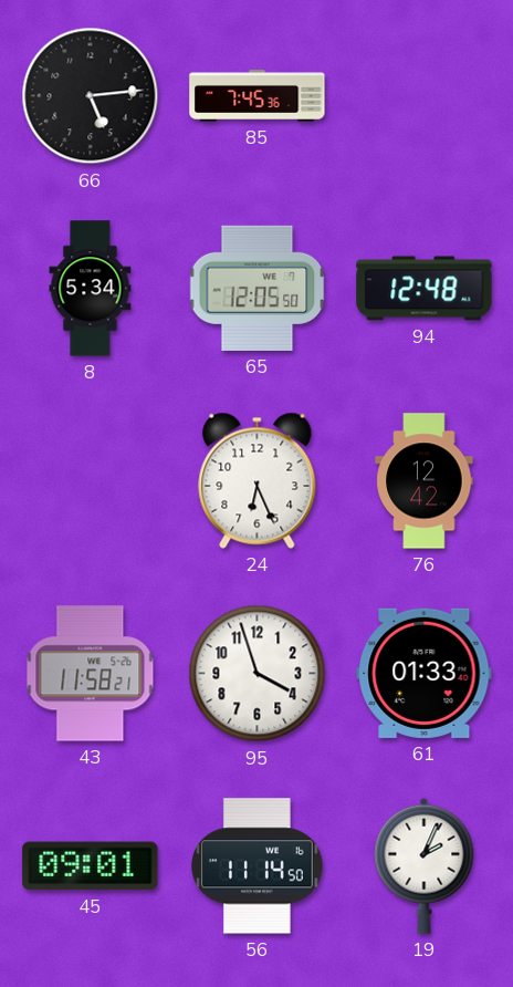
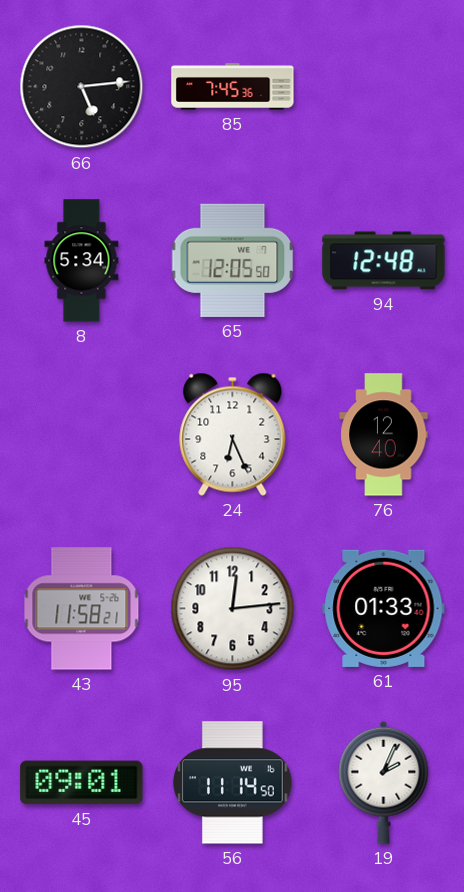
76: 12:42 -> 12:40 (384, 435)
95: 3:57 -> 12:14 (233, 609)
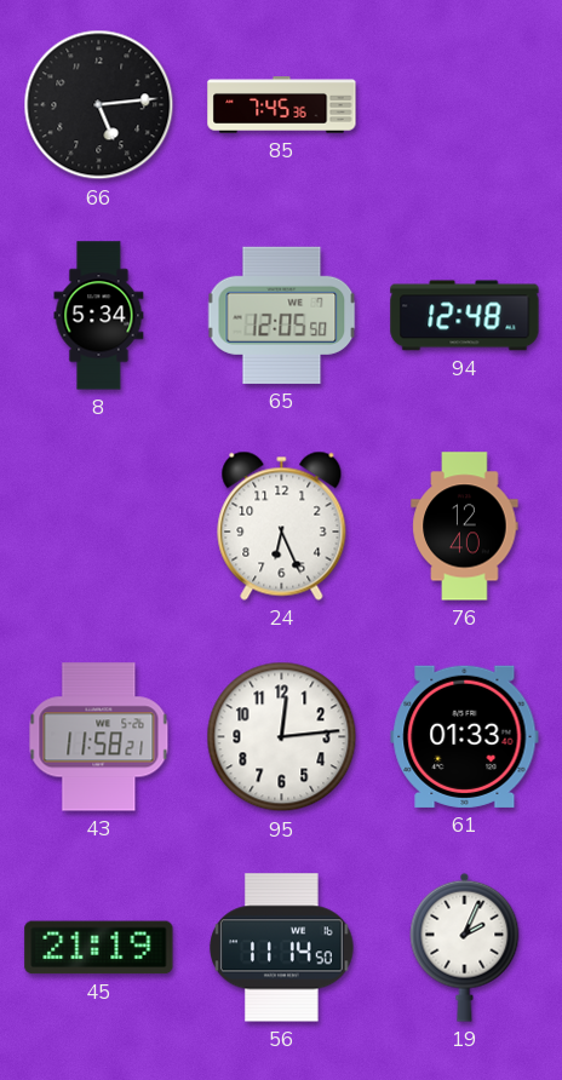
45: 09:01 -> 21:19 (99, 948)
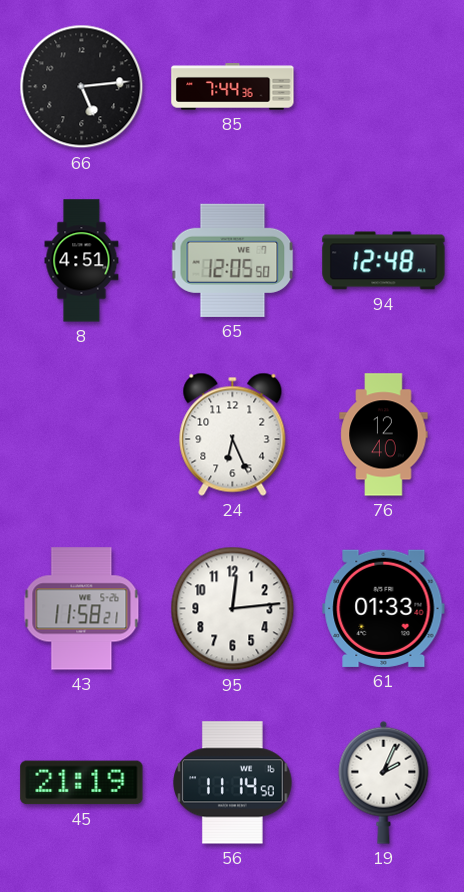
85: 7:45 -> 7:44 (233, 87)
8: 5:34 -> 4:51 (82, 261)
